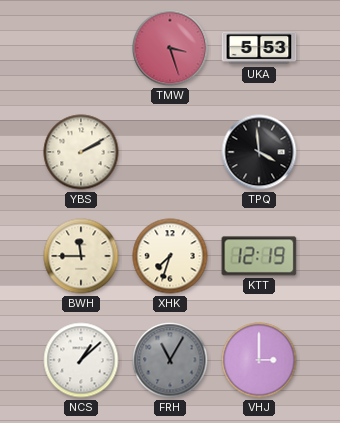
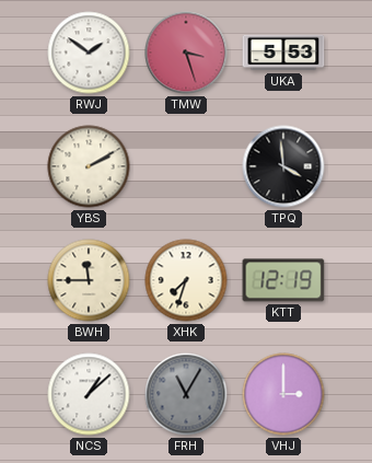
RWJ: none -> 1:51 (89, 53)
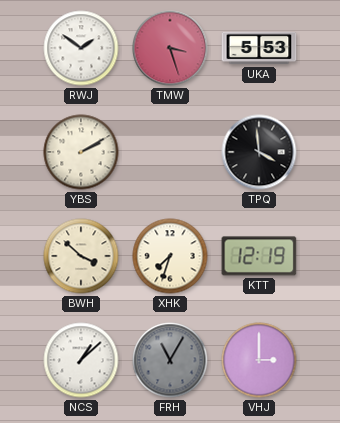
BWH: 11:45 -> 3:52 (81, 256)
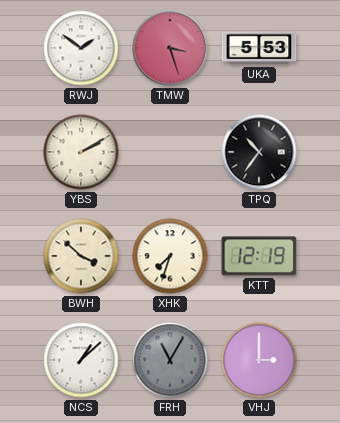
TPQ: 3:59 -> 10:36 (259, 152)
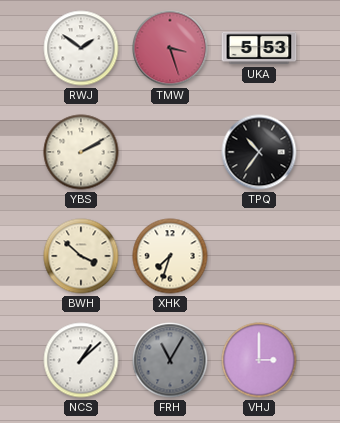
KTT: 12:19 -> none (259, 256)
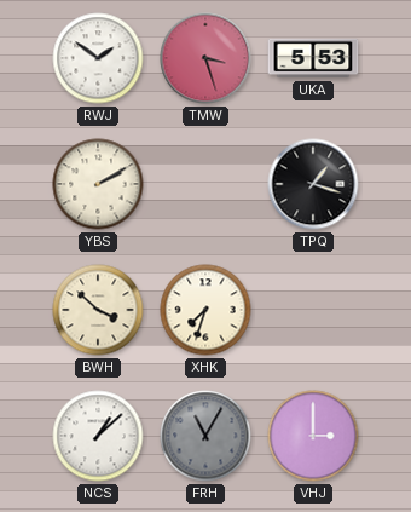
TPQ: 10:36 -> 1:18 (313, 184)
